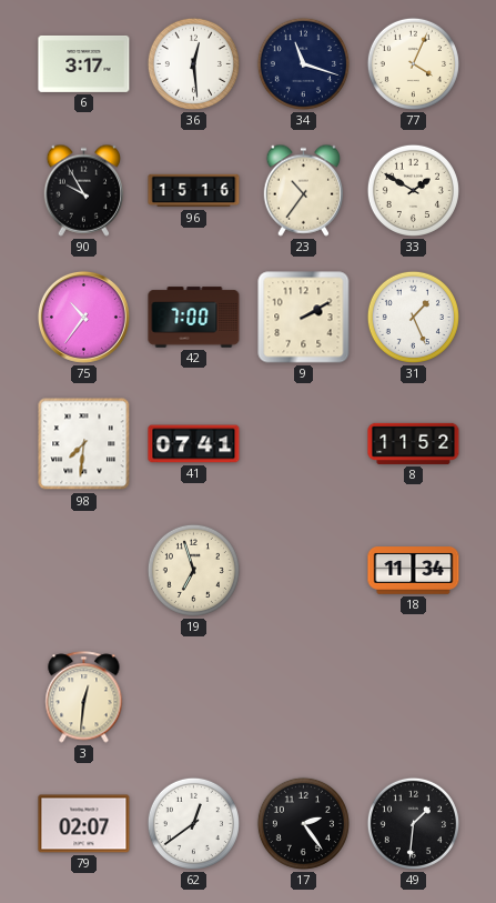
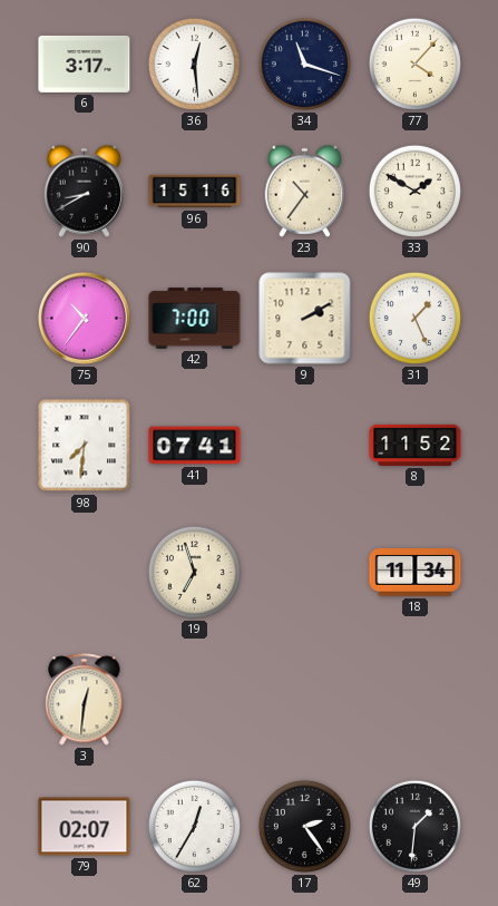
77: 4:04 -> 4:07 (414, 64)
90: 9:55 -> 8:40 (85, 191)
62: 12:39 -> 12:35 (194, 826)
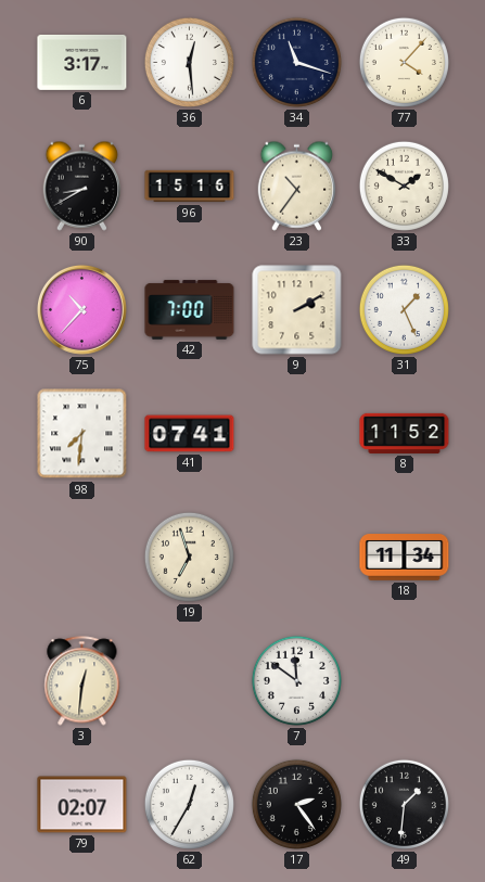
75: 10:36 -> 10:37 (81, 309)
7: none -> 11:51 (296, 680)
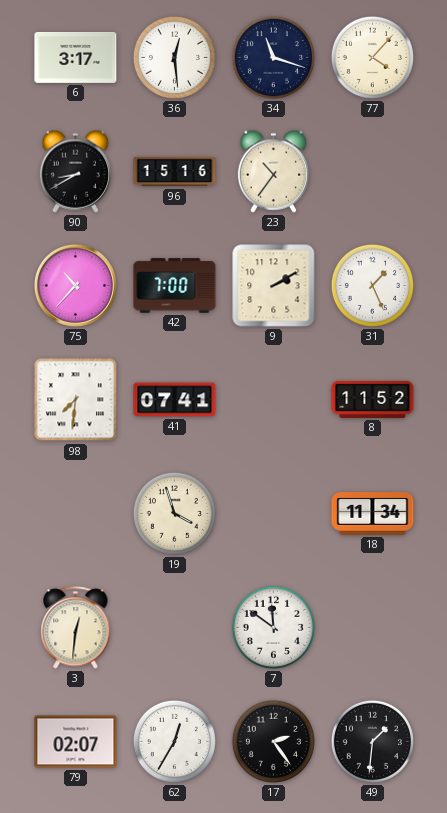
33: 1:50 -> none (404, 186)
19: 6:57 -> 3:57 (174, 513)
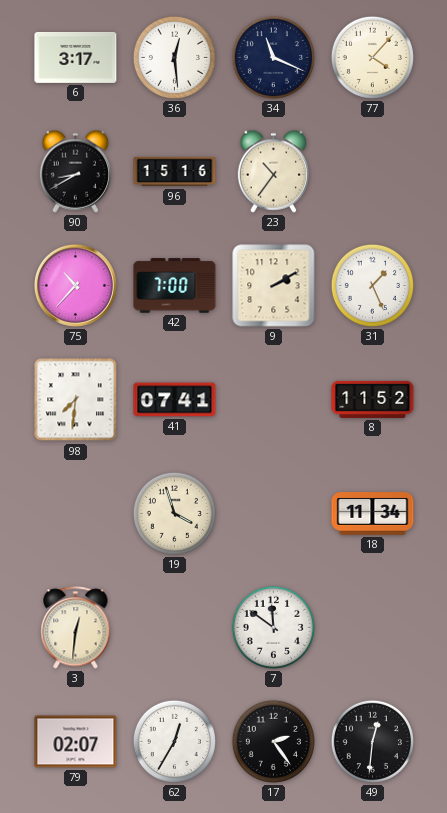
34: 11:18 -> 11:19 (273, 57)
49: 1:31 -> 12:31 (372, 741)
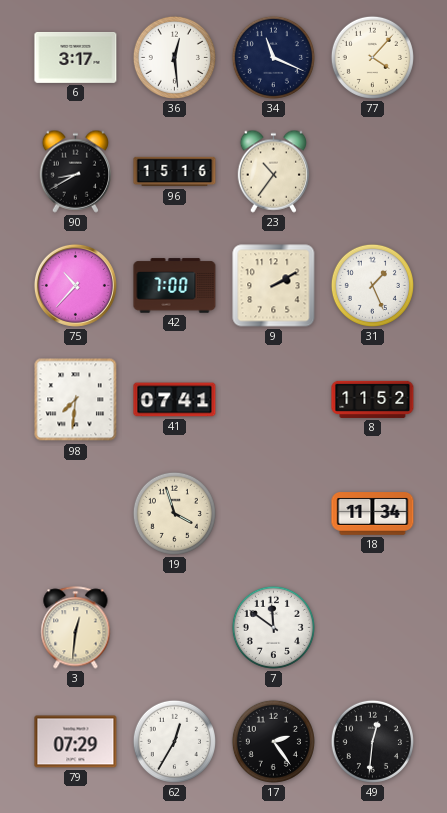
79: 02:07 -> 07:29 (76, 742)
